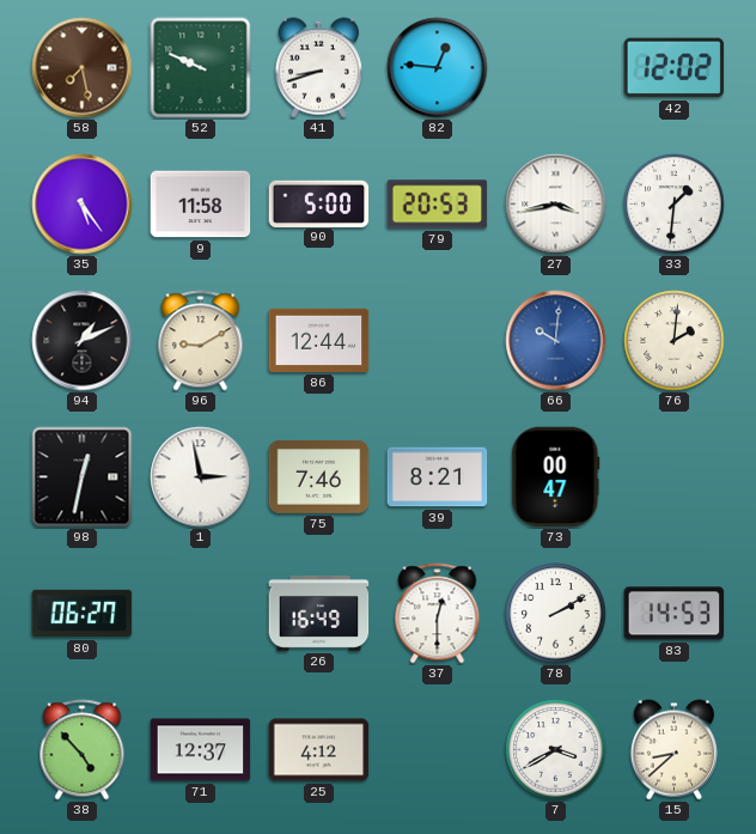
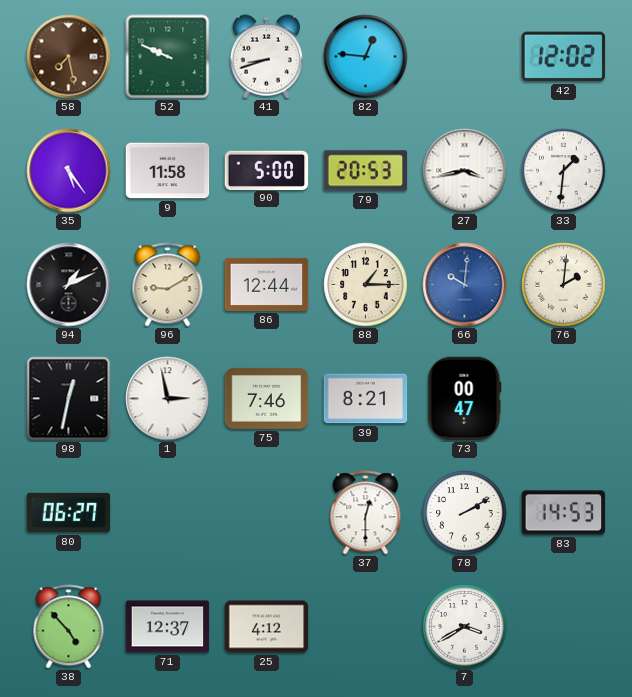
88: none -> 1:15 (366, 285)
26: 16:49 -> none (319, 614)
15: 8:38 -> none (673, 750)
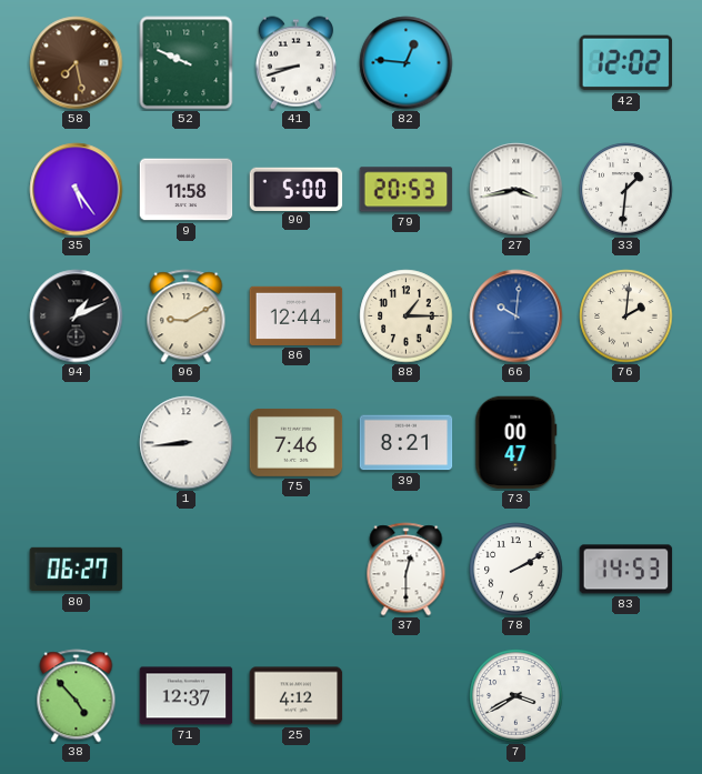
98: 12:32 -> none (69, 399)
1: 2:58 -> 8:44 (187, 443)
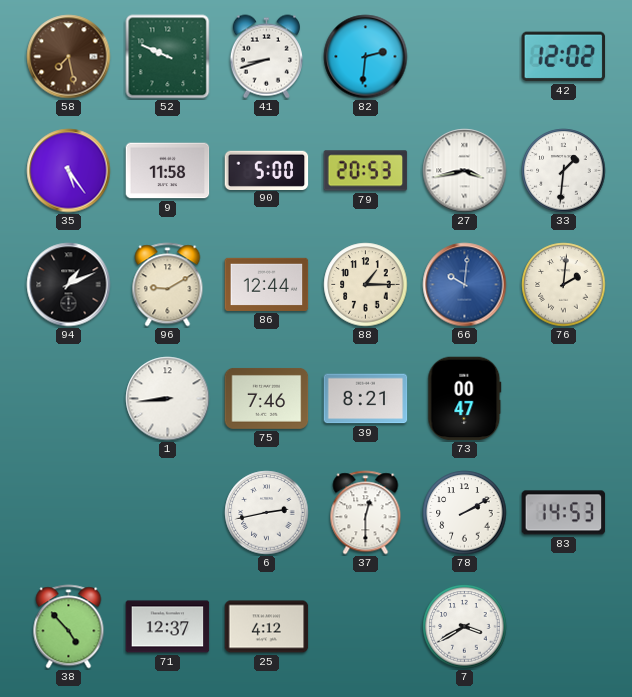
82: 12:46 -> 2:31 (366, 57)
80: 06:27 -> none (77, 570)
6: none -> 2:43 (267, 513)
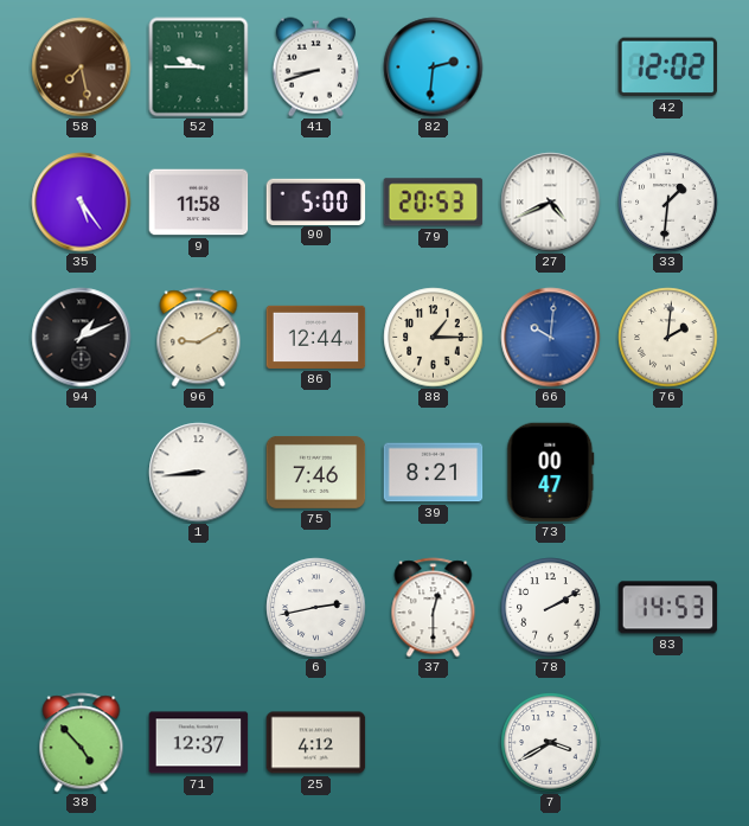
52: 9:49 -> 9:45 (199, 68)
27: 3:43 -> 4:41 (551, 203)
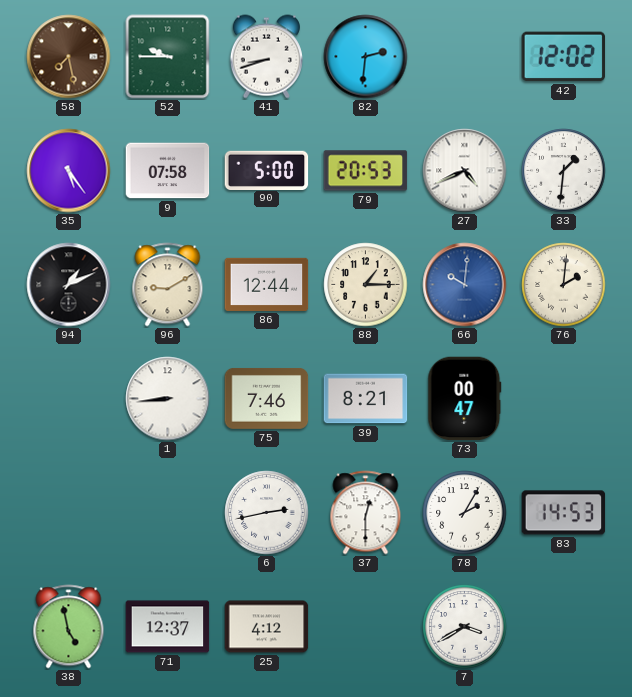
9: 11:58 -> 07:58 (168, 171)
78: 2:10 -> 2:05 (465, 513)
38: 4:53 -> 4:58 (69, 627)
